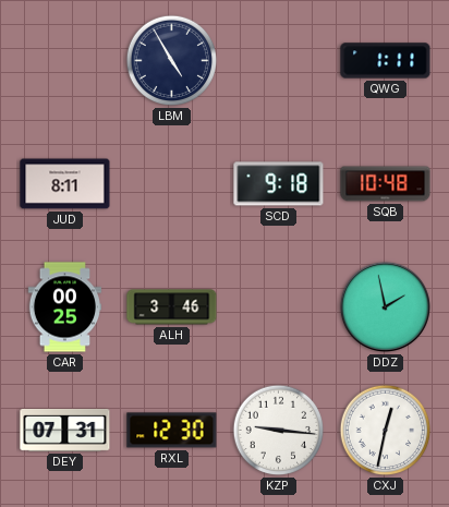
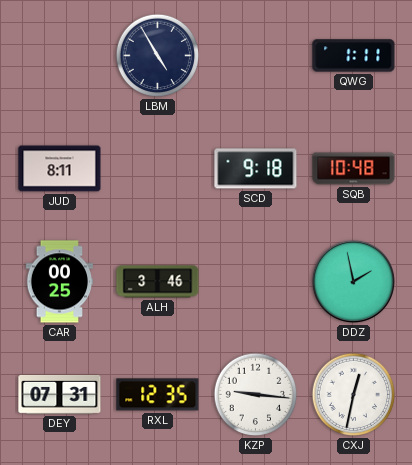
RXL: 12:30 -> 12:35 (158, 395)
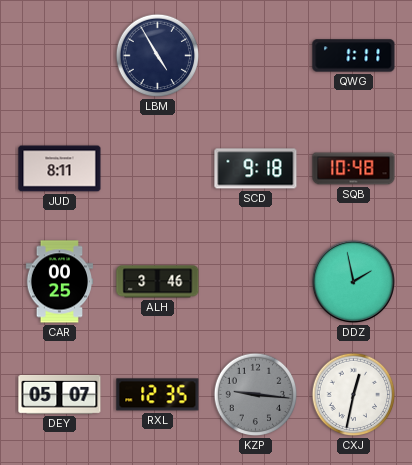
DEY: 07:31 -> 05:07 (60, 394)
KZP dial: white -> grey (256, 395)
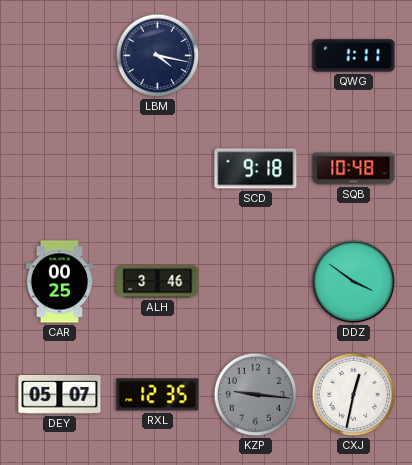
LBM: 4:55 -> 4:17 (158, 56)
JUD: 8:11 -> none (60, 169)
DDZ: 1:58 -> 3:51 (353, 281)
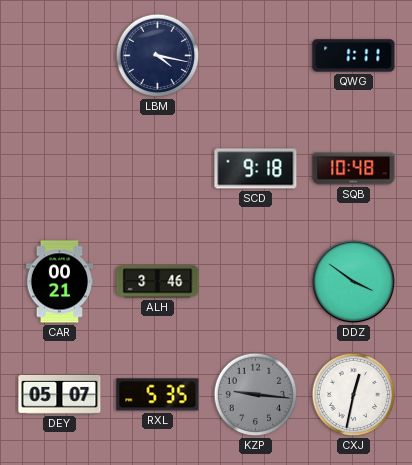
CAR: 00:25 -> 00:21 (60, 282)
RXL: 12:35 -> 5:35 (158, 395)
